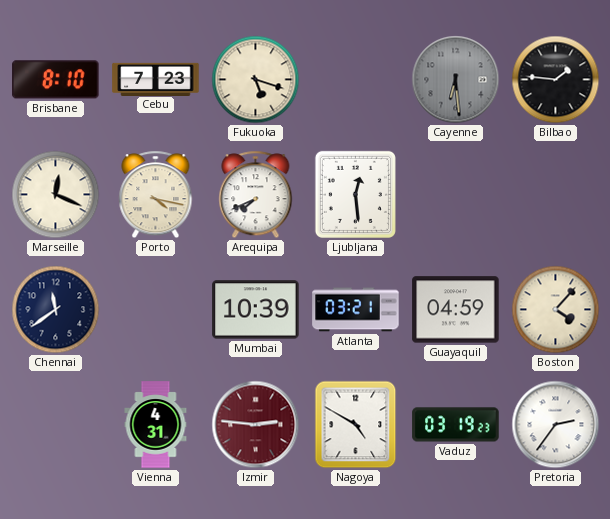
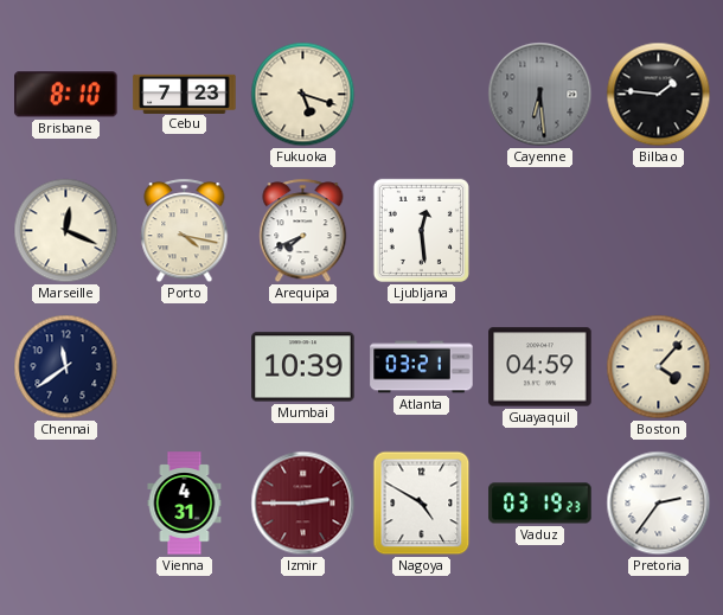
Izmir: 2:46 -> 2:45 (303, 504)
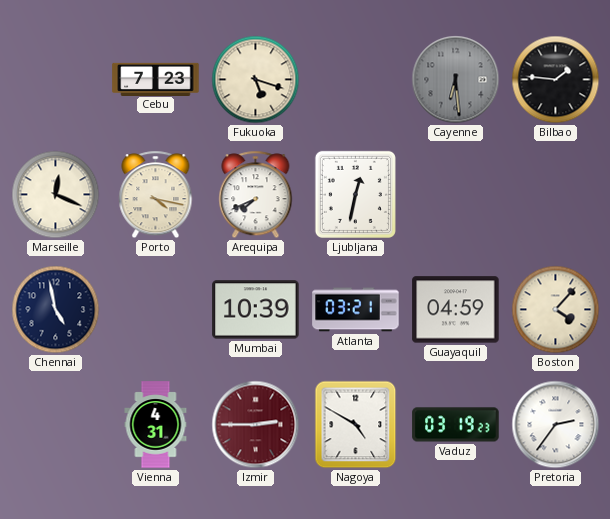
Brisbane: 8:10 -> none (66, 95)
Ljubljana: 12:29 -> 12:32 (355, 194)
Chennai: 11:39 -> 4:58 (56, 310)
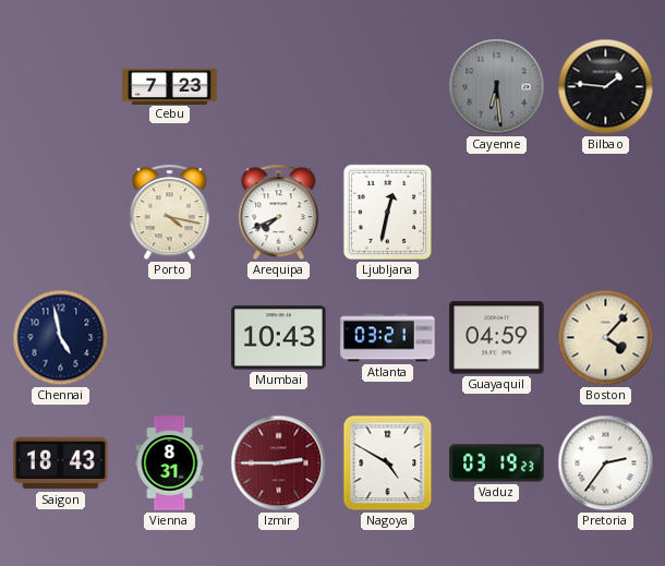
Fukuoka: 5:18 -> none (256, 80)
Marseille: 12:19 -> none (56, 195)
Mumbai: 10:39 -> 10:43 (279, 338)
Saigon: none -> 18:43 (61, 463)
Vienna: 4:31 -> 8:31 (170, 463)
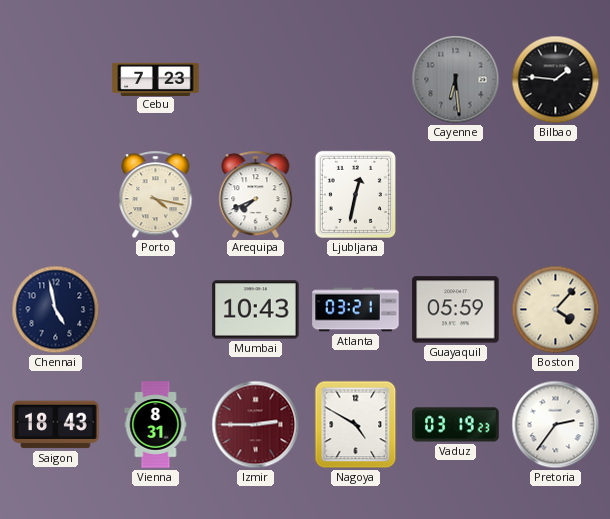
Guayaquil: 04:59 -> 05:59 (456, 310)
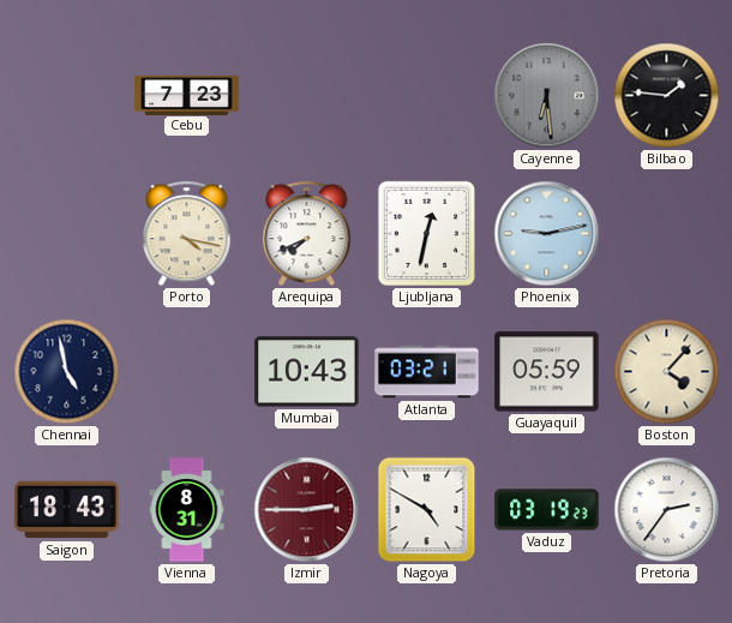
Phoenix: none -> 9:13 (547, 234)
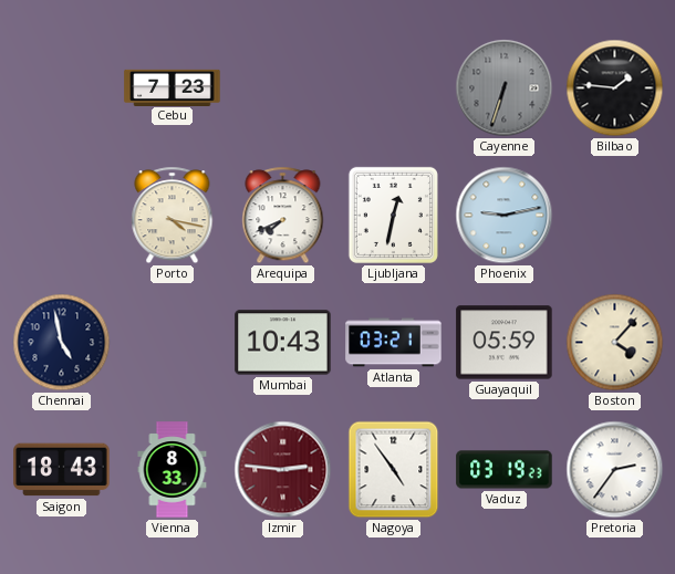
Cayenne: 6:29 -> 6:33 (505, 88)
Vienna: 8:31 -> 8:33 (173, 470)
Izmir: 2:45 -> 2:46 (283, 470)
Nagoya: 4:50 -> 4:54 (394, 470)
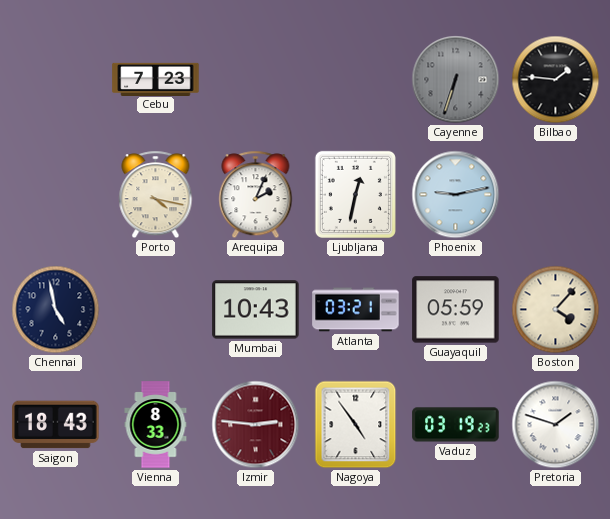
Arequipa: 7:41 -> 2:04 (256, 195)
Pretoria: 2:36 -> 1:48 (556, 425)
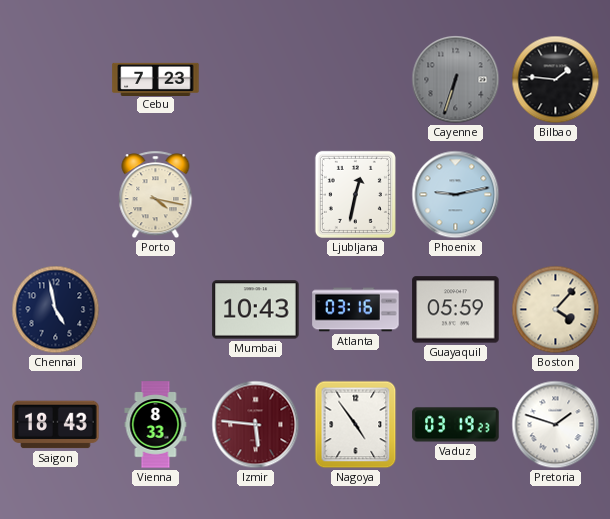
Arequipa: 2:04 -> none (256, 195)
Atlanta: 03:21 -> 03:16 (356, 310)
Izmir: 2:46 -> 5:46 (256, 425)
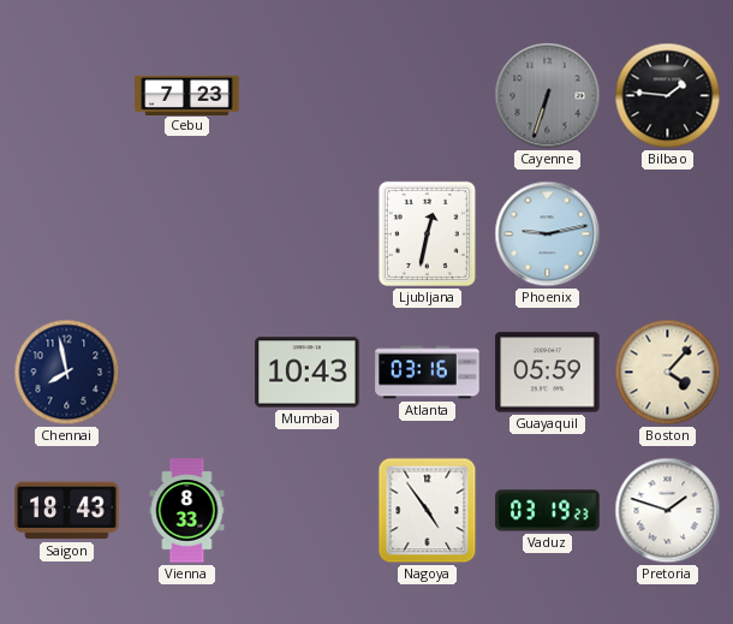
Porto: 4:17 -> none (156, 195)
Chennai: 4:58 -> 7:58 (67, 373)
Izmir: 5:46 -> none (256, 425)
